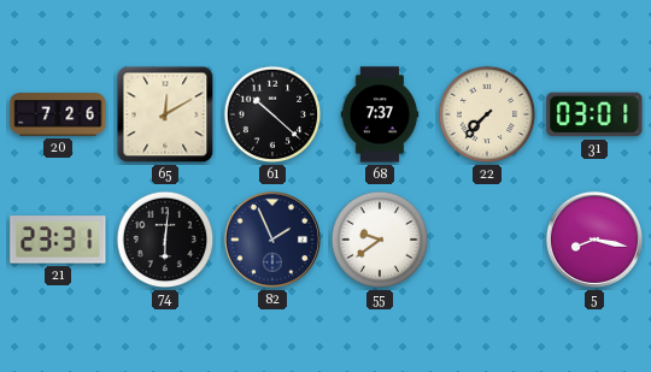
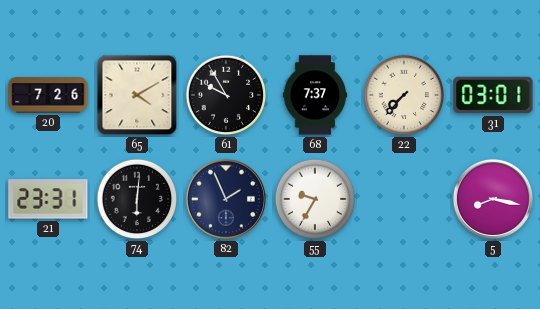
65: 12:10 -> 4:10 (137, 95)
61: 10:22 -> 9:55 (226, 95)
55: 9:39 -> 9:35 (315, 199)
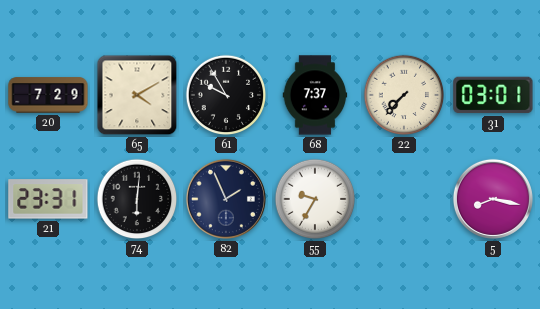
20: 7:26 -> 7:29 (48, 95)
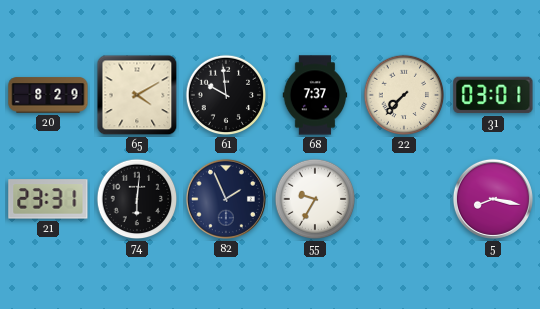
20: 7:29 -> 8:29 (48, 95)
61: 9:55 -> 9:59 (226, 95)
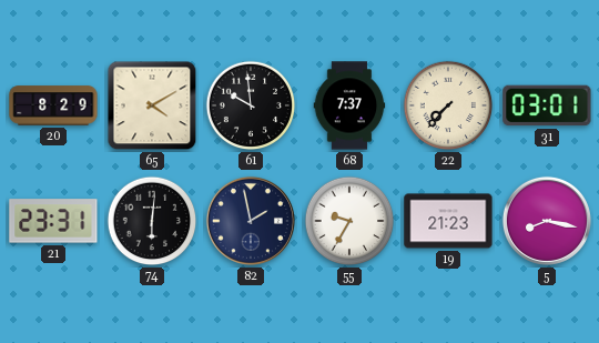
82: 1:56 -> 1:58 (251, 221)
19: none -> 21:23 (448, 221)
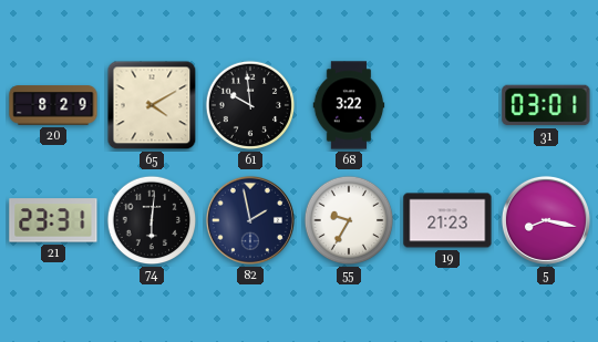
68: 7:37 -> 3:22 (349, 105)
22: 7:37 -> none (448, 105)
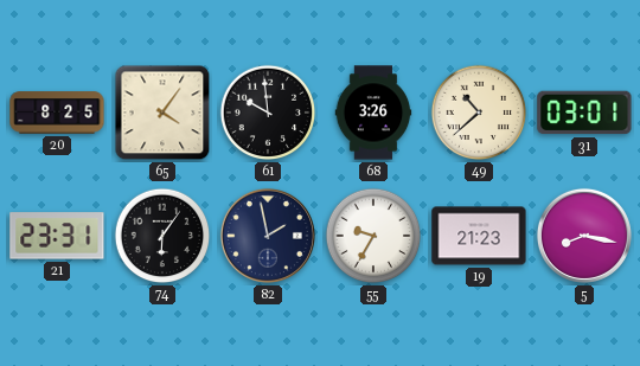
20: 8:29 -> 8:25 (57, 113)
65: 4:10 -> 4:06 (162, 113)
68: 3:22 -> 3:26 (373, 113)
49: none -> 10:38 (479, 113)
74: 6:01 -> 6:06 (162, 236)
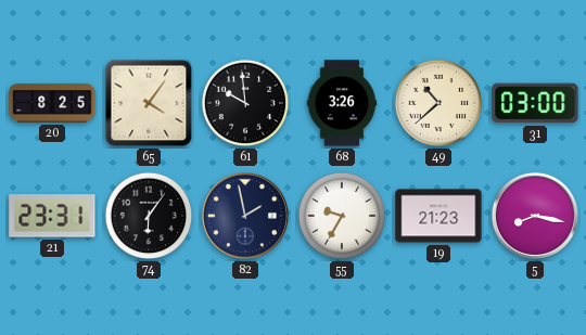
31: 03:01 -> 03:00 (535, 103)
